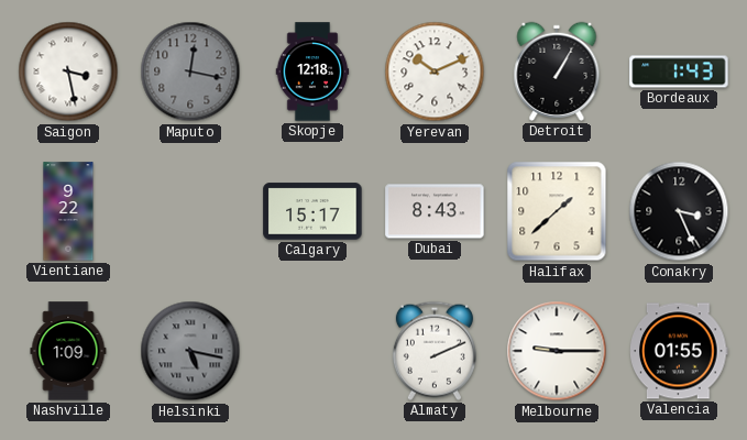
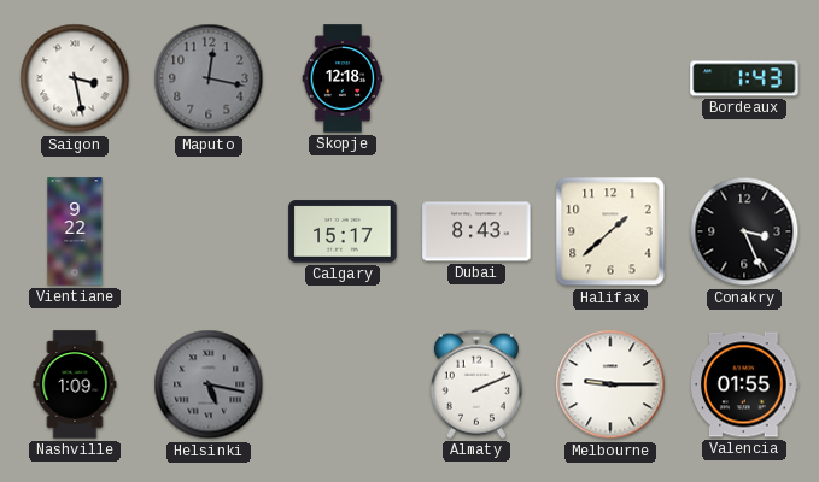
Yerevan: 10:11 -> none (435, 71)
Detroit: 1:05 -> none (557, 71)
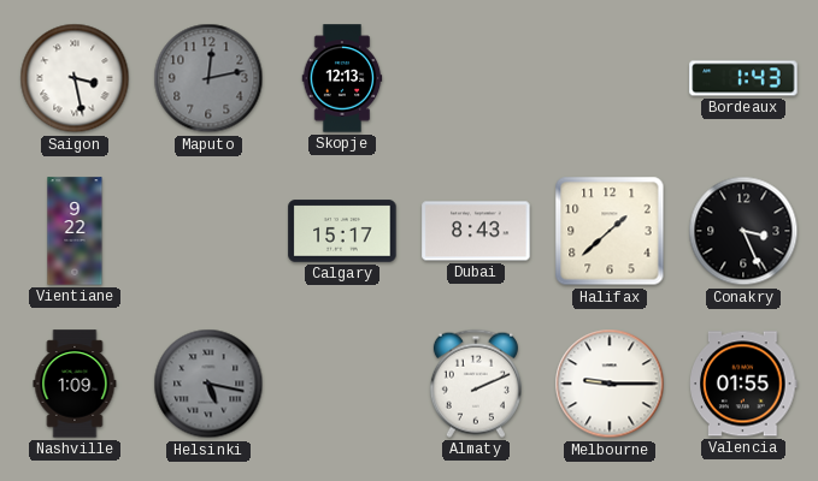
Maputo: 12:17 -> 12:13 (208, 78)
Skopje: 12:18 -> 12:13 (342, 78)
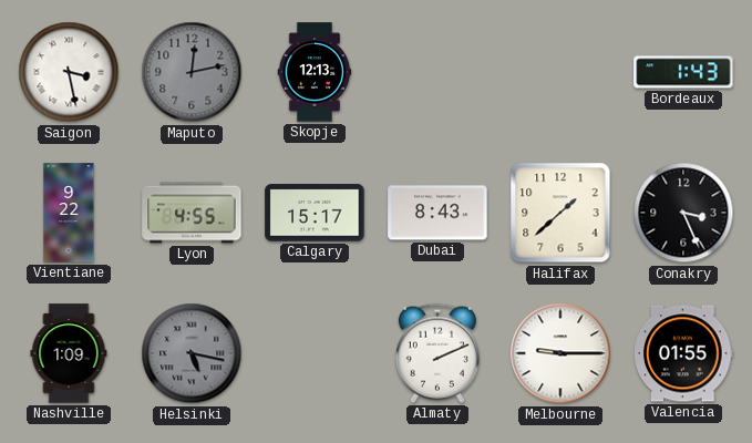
Lyon: none -> 4:55 (192, 213)
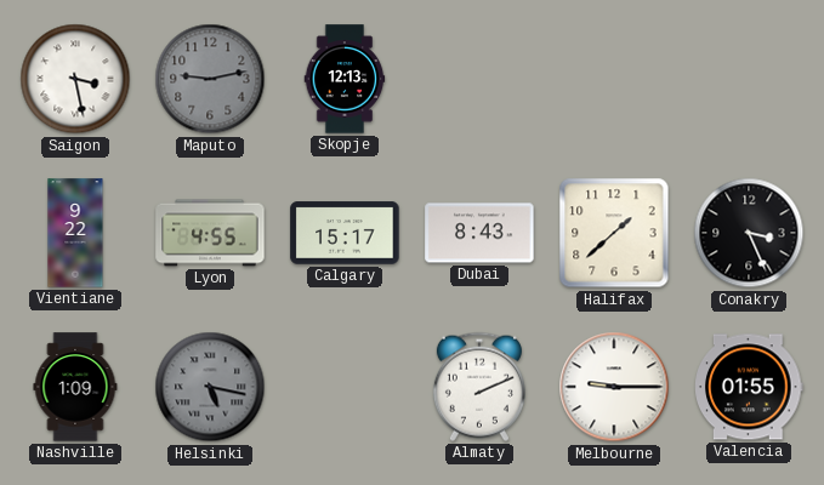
Maputo: 12:13 -> 9:13 (210, 79)
Bordeaux: 1:43 -> none (683, 72)
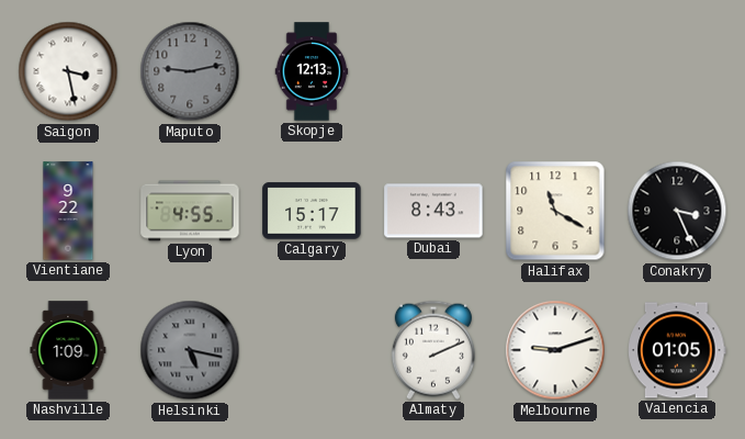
Halifax: 1:38 -> 11:20 (555, 211)
Melbourne: 9:15 -> 9:12 (555, 350)
Valencia: 01:55 -> 01:05 (677, 350)
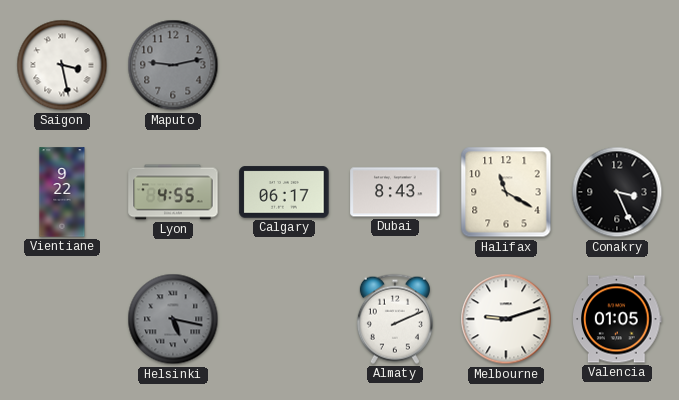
Skopje: 12:13 -> none (312, 71)
Calgary: 15:17 -> 06:17 (284, 192)
Nashville: 1:09 -> none (68, 350)
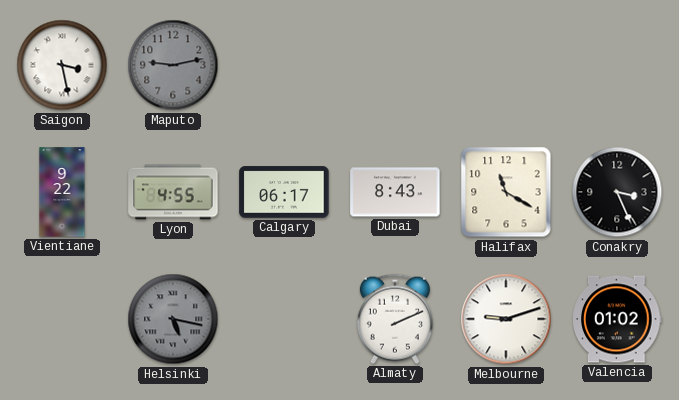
Valencia: 01:05 -> 01:02 (617, 319)
